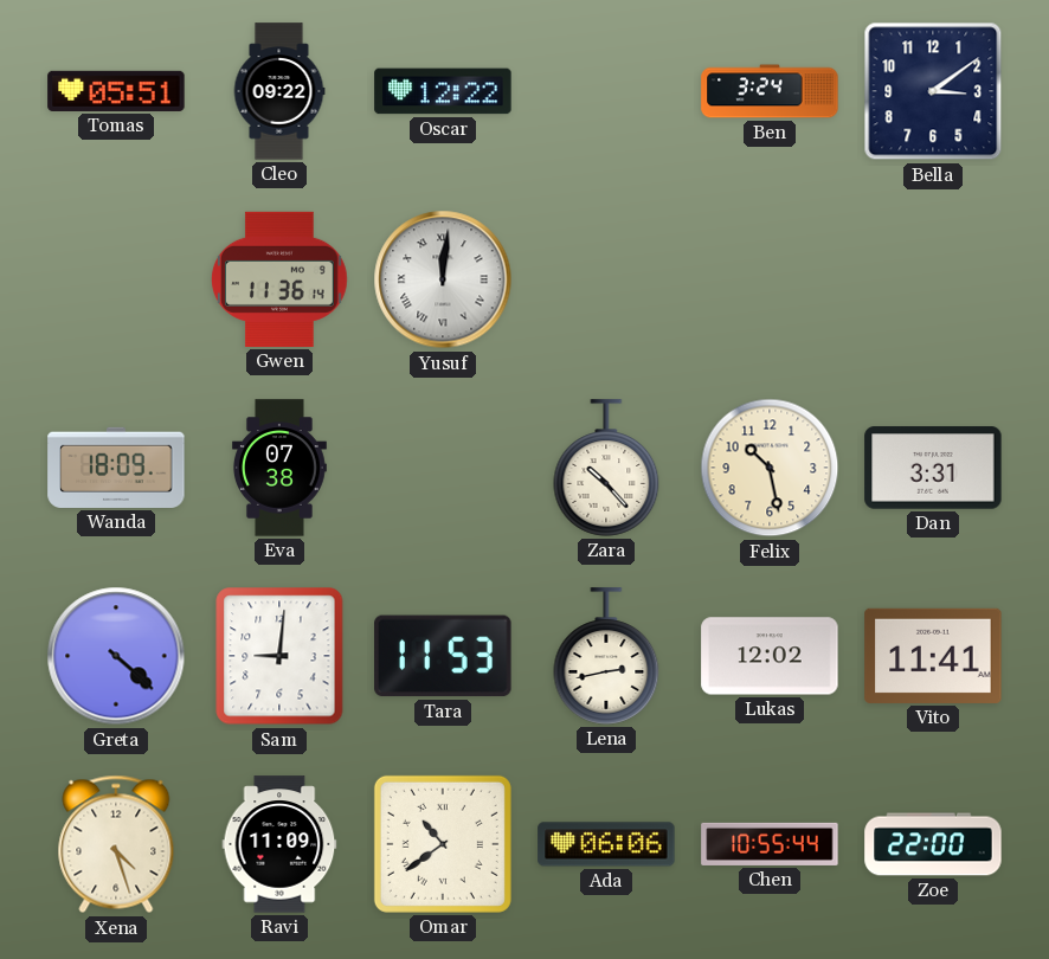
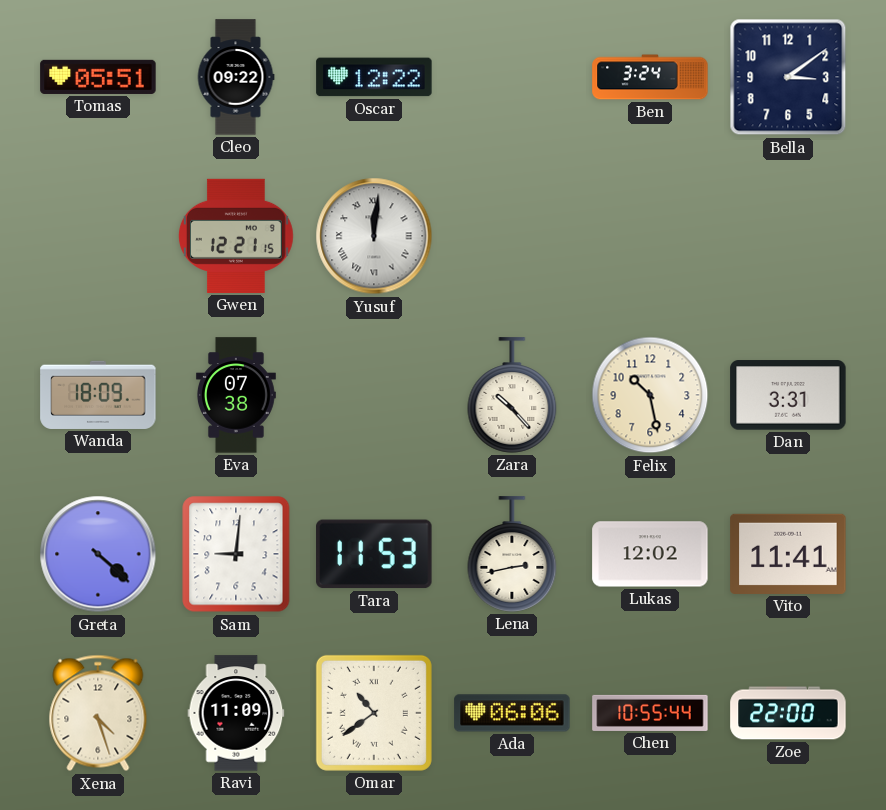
Gwen: 11:36 -> 12:21 (237, 236)
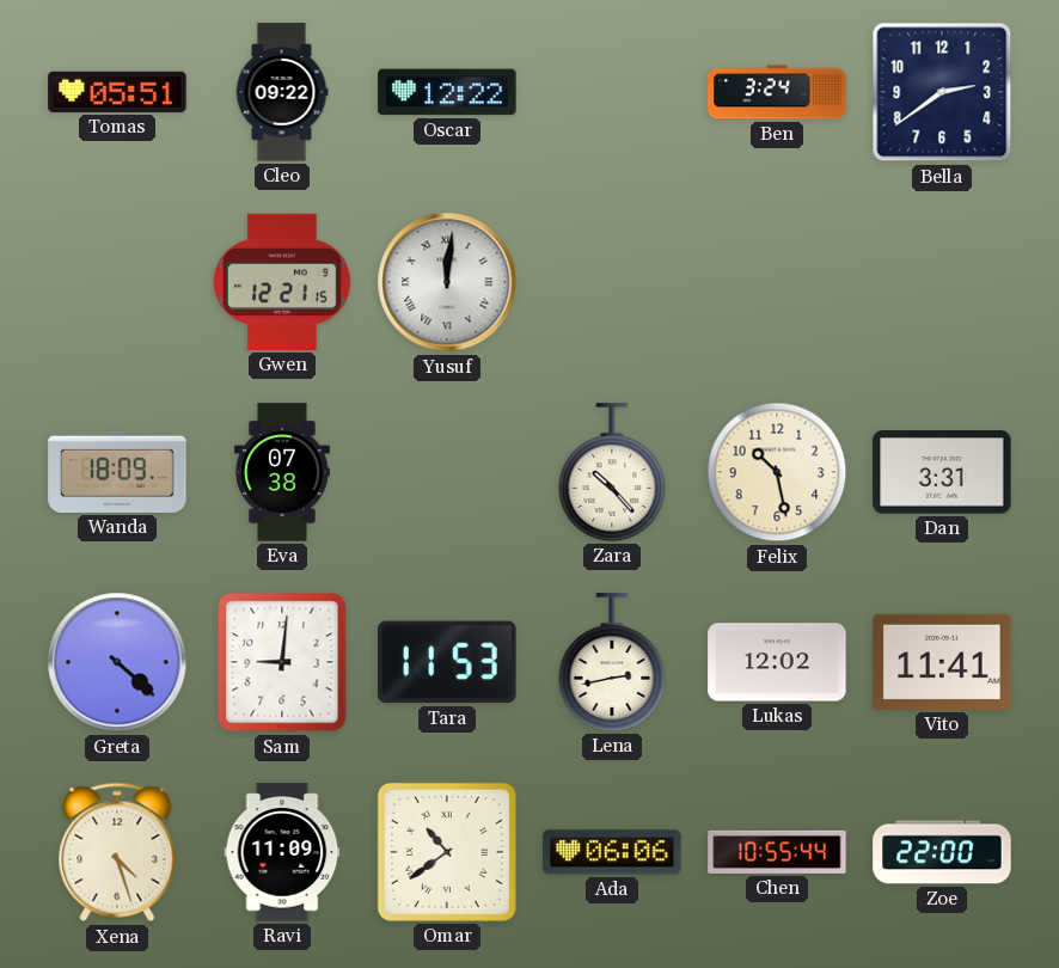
Bella: 3:09 -> 2:39 (942, 92)
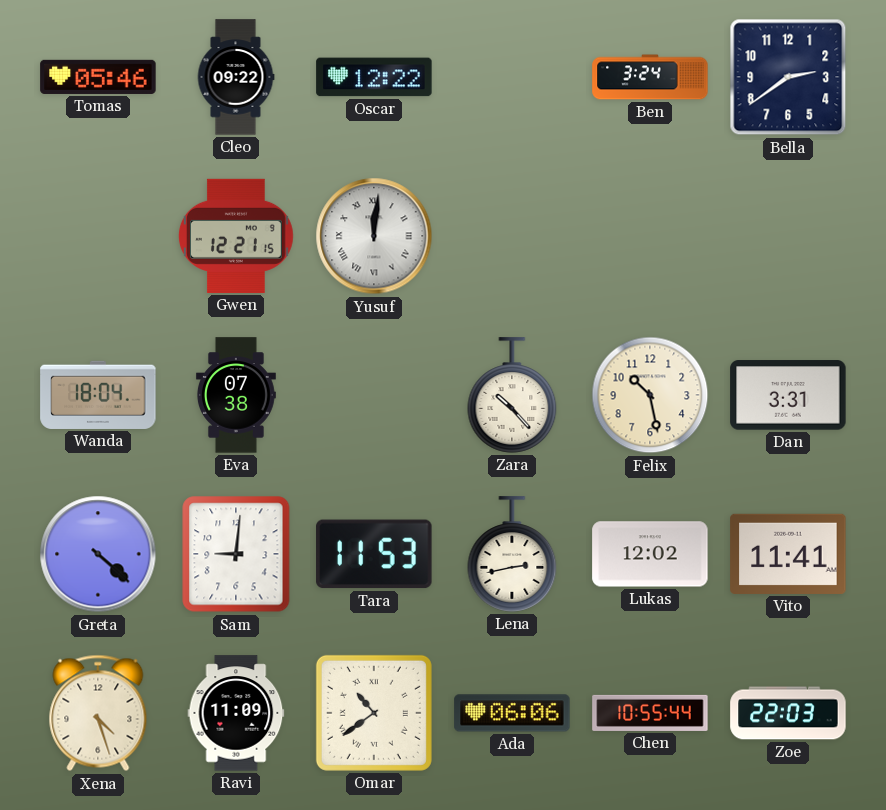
Tomas: 05:51 -> 05:46 (98, 77)
Wanda: 18:09 -> 18:04 (98, 395)
Zoe: 22:00 -> 22:03 (788, 713)
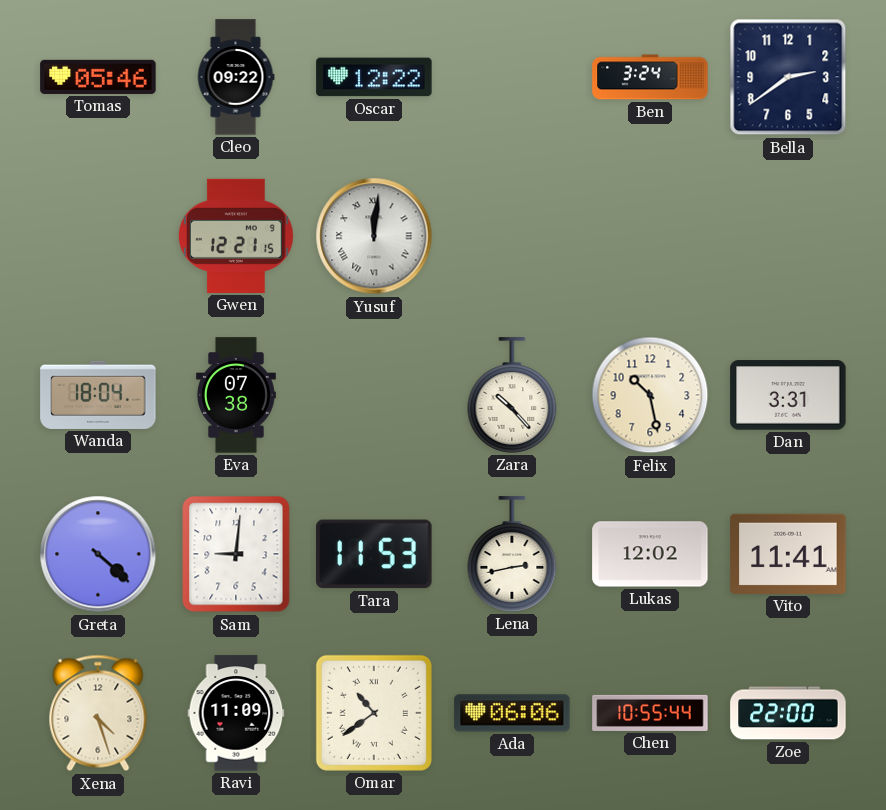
Zoe: 22:03 -> 22:00 (788, 713)
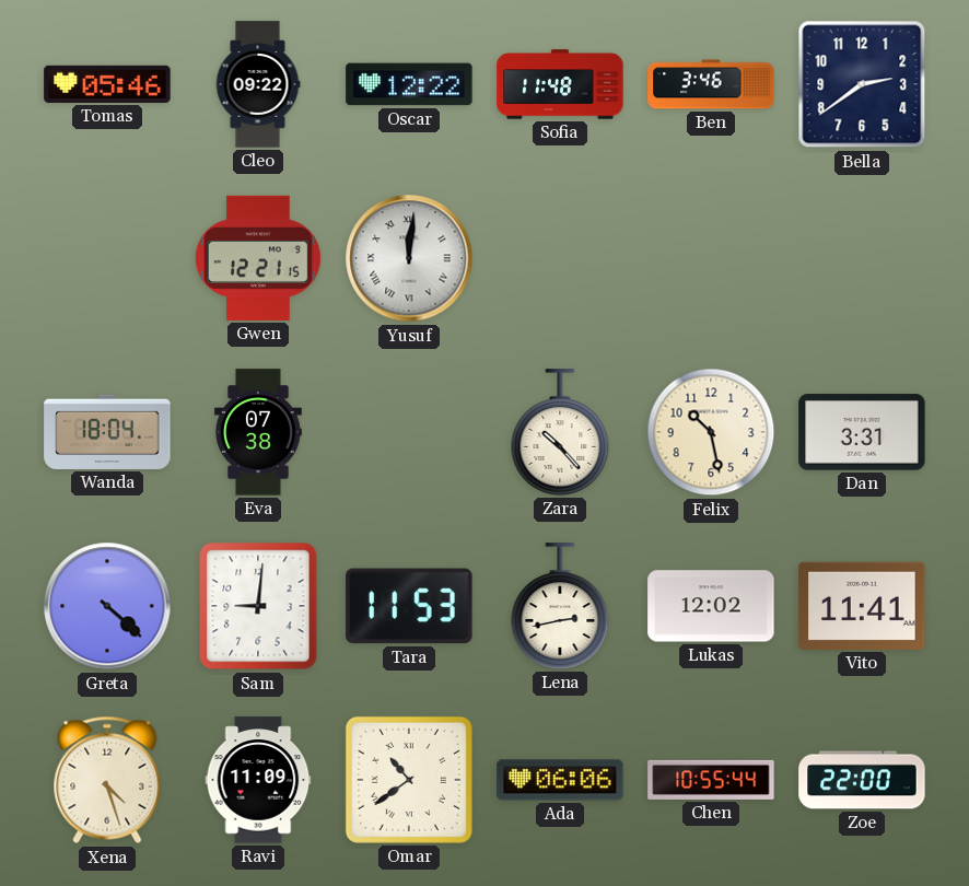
Sofia: none -> 11:48 (560, 84)
Ben: 3:24 -> 3:46 (711, 84)
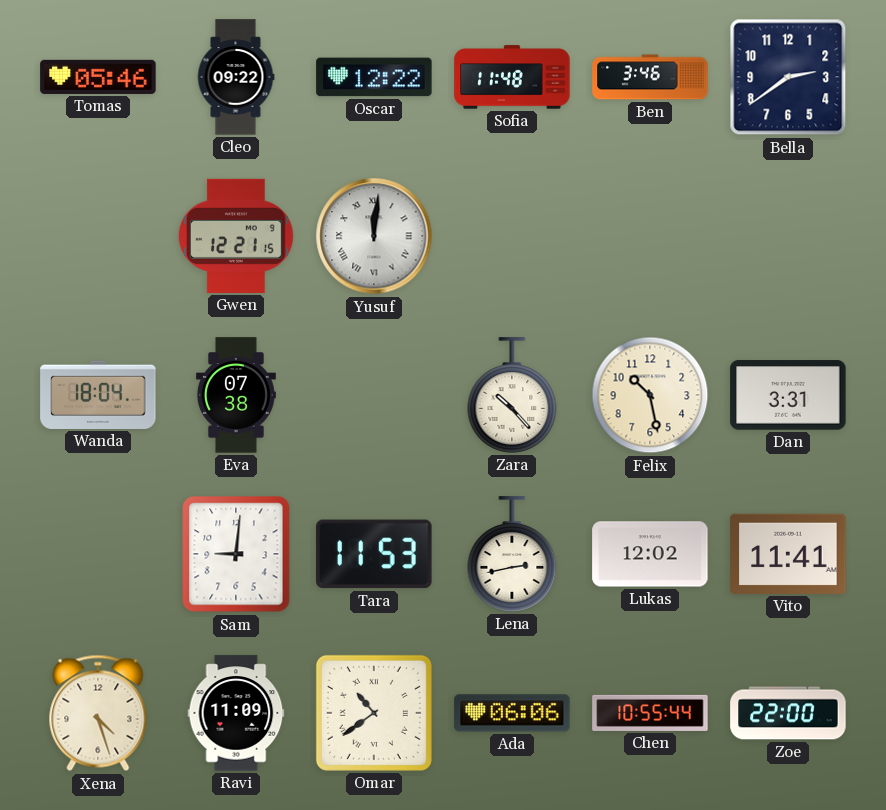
Greta: 4:22 -> none (107, 606)
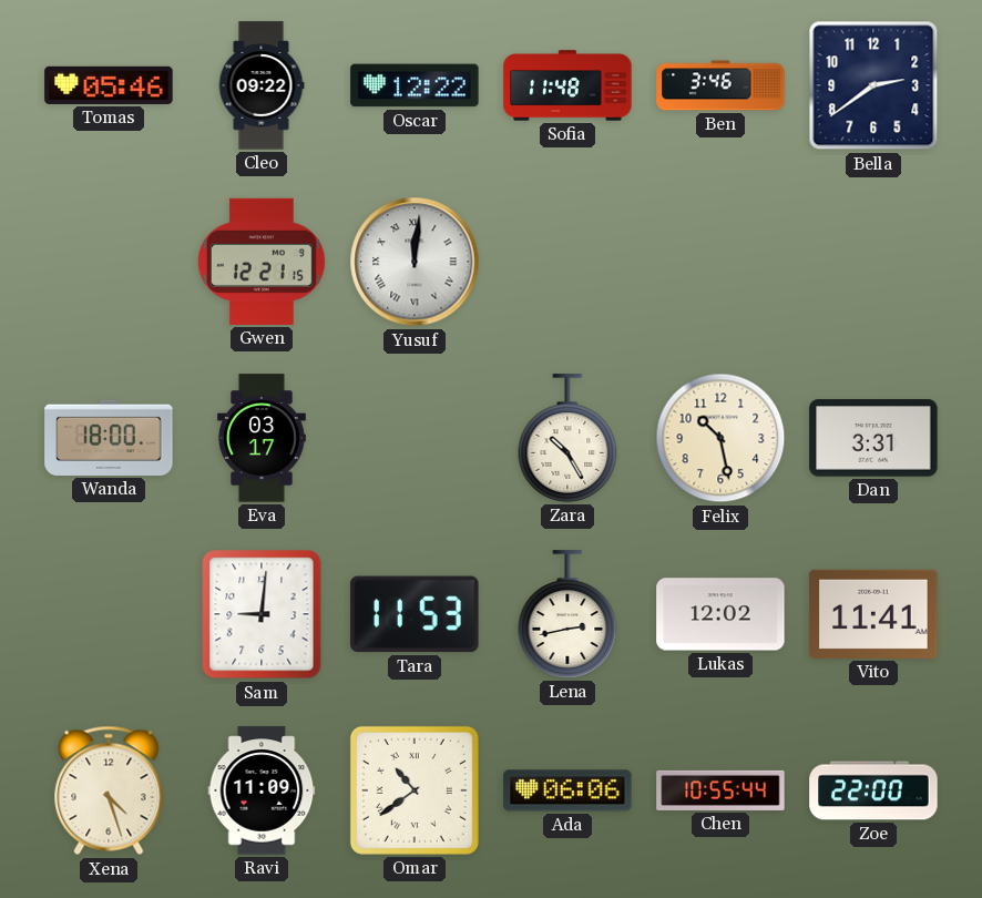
Wanda: 18:04 -> 18:00 (109, 438)
Eva: 07:38 -> 03:17 (262, 438)
Zara: 10:23 -> 10:25 (567, 438)
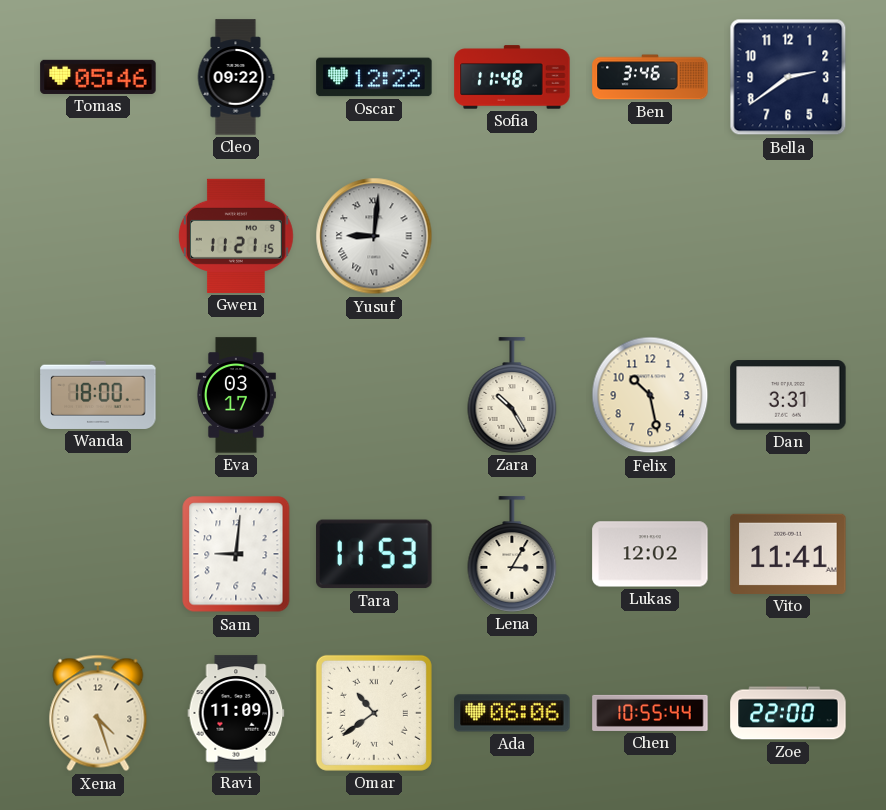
Gwen: 12:21 -> 11:21 (237, 236)
Yusuf: 12:01 -> 9:01 (374, 236)
Lena: 2:43 -> 3:05 (512, 554)
